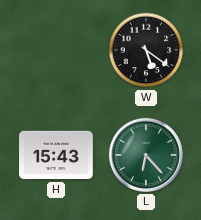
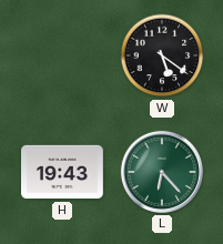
H: 15:43 -> 19:43 (63, 172)
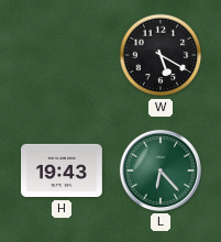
W: 5:21 -> 5:20 (161, 55)
